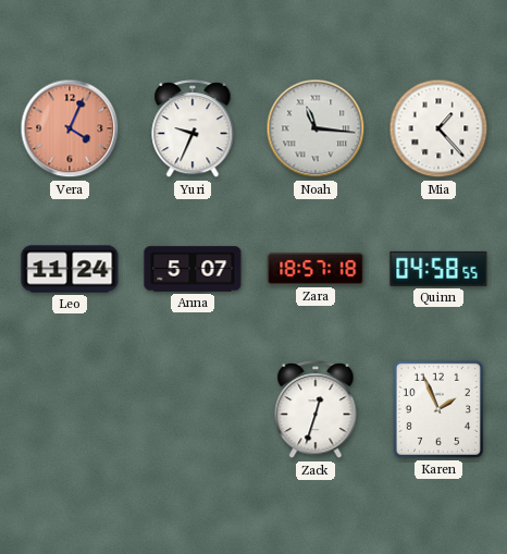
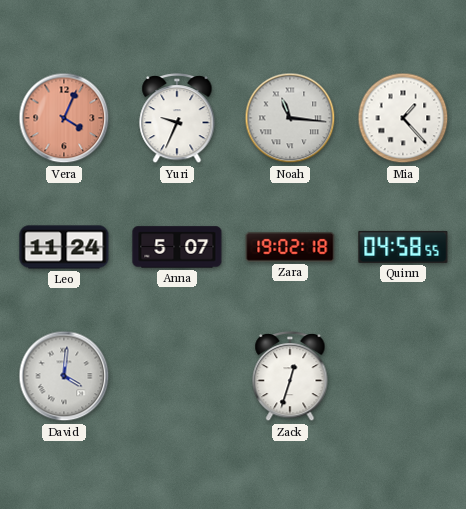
Zara: 18:57 -> 19:02 (290, 248)
David: none -> 4:01 (64, 376)
Karen: 1:56 -> none (438, 409)
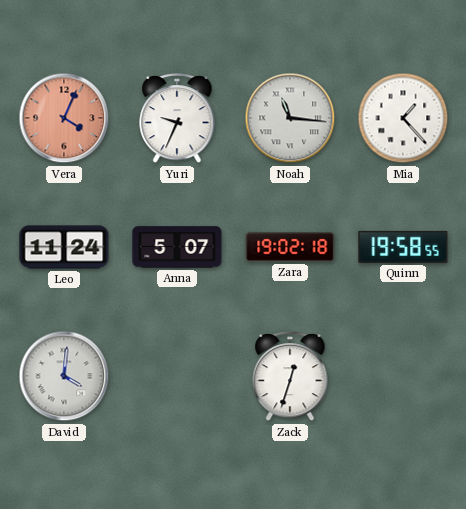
Quinn: 04:58 -> 19:58 (403, 247)
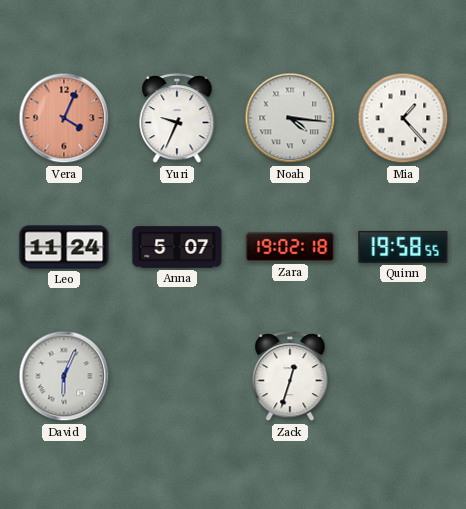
Noah: 11:16 -> 4:16 (290, 118)
David: 4:01 -> 6:04 (64, 376)
